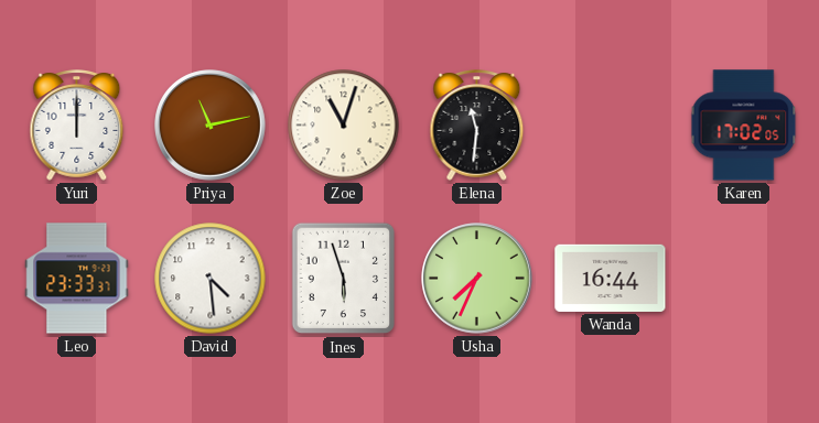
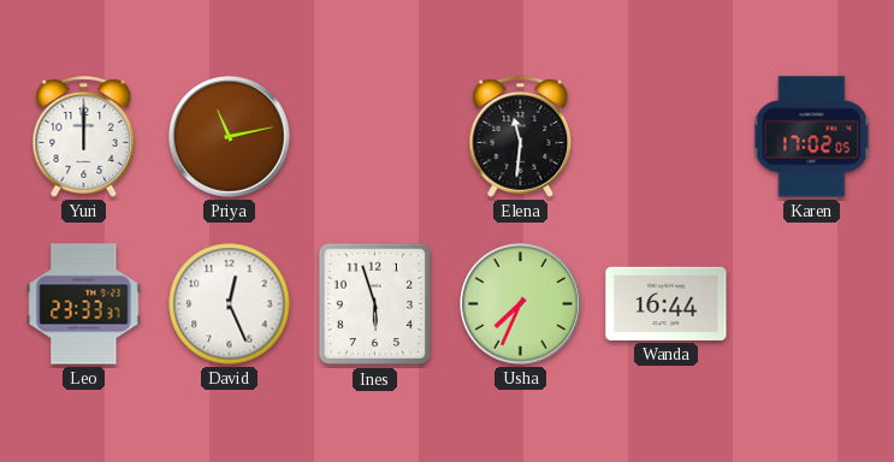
Zoe: 11:03 -> none (344, 126)
David: 4:29 -> 12:26 (230, 304)
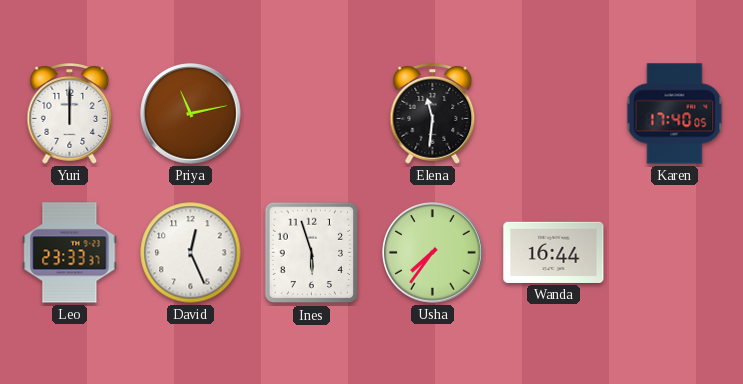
Karen: 17:02 -> 17:40 (675, 114)
Usha: 7:34 -> 7:36 (433, 253)
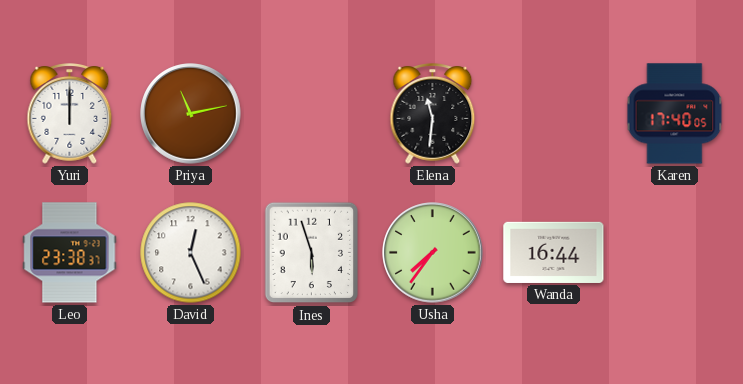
Leo: 23:33 -> 23:38 (70, 253)
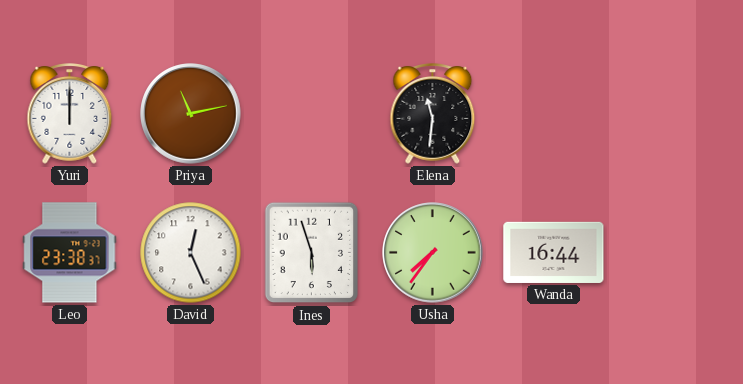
Karen: 17:40 -> none (675, 114)
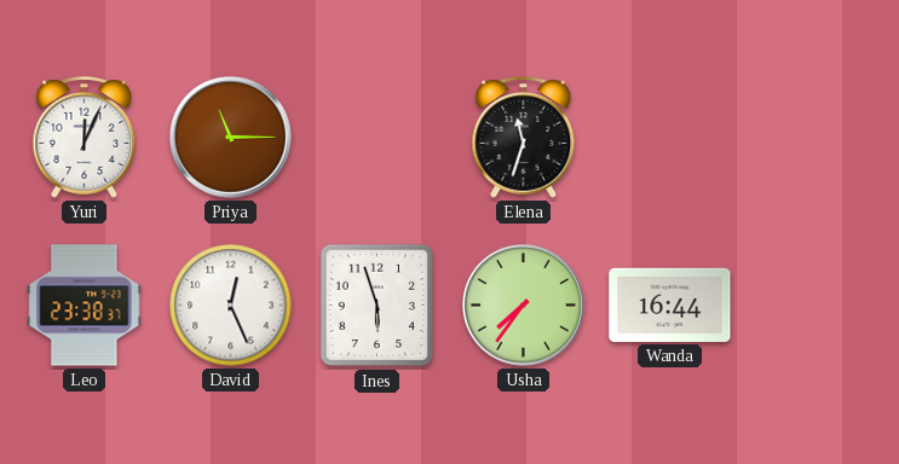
Yuri: 12:00 -> 12:04 (85, 138)
Priya: 11:13 -> 11:15 (231, 138)
Elena: 11:31 -> 11:33 (524, 138)
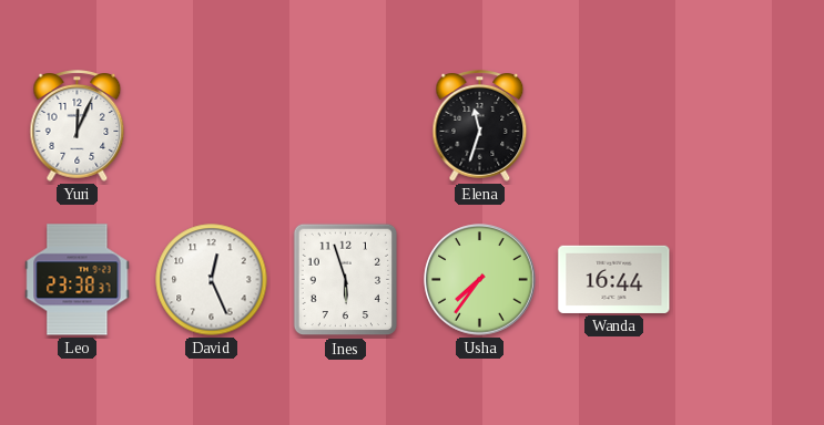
Priya: 11:15 -> none (231, 138)
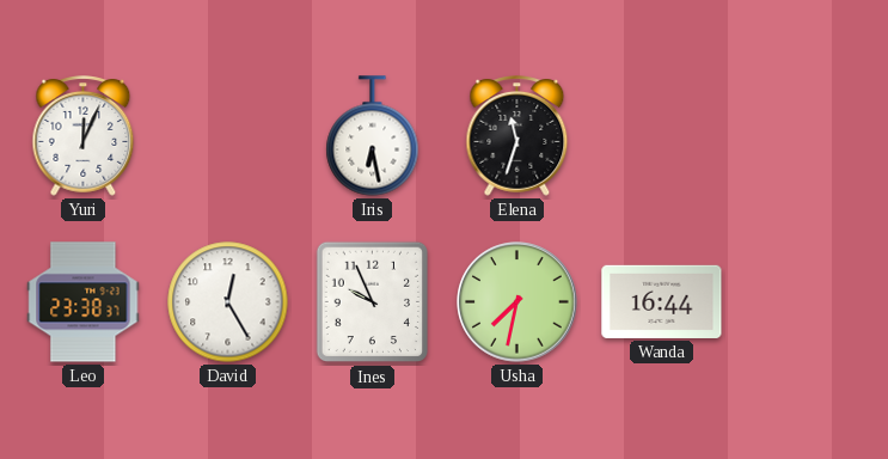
Iris: none -> 6:28 (373, 136)
David: 12:26 -> 12:25 (228, 302)
Ines: 5:57 -> 9:56 (372, 302)
Usha: 7:36 -> 7:32 (518, 302)
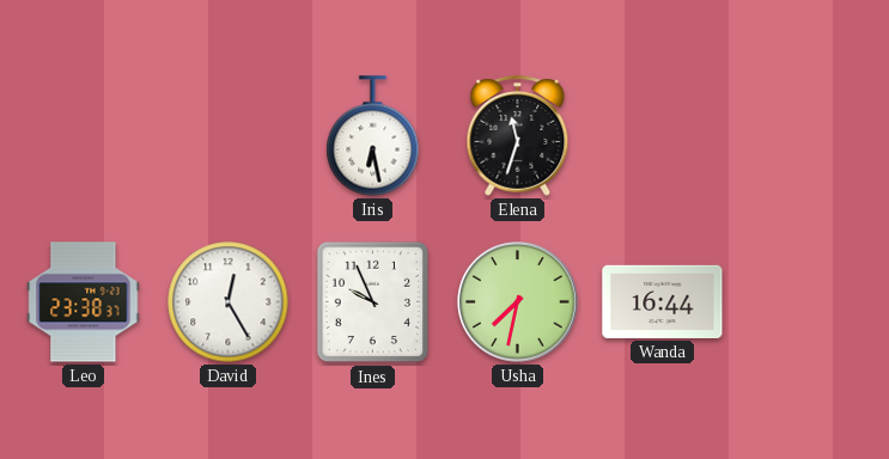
Yuri: 12:04 -> none (84, 136)
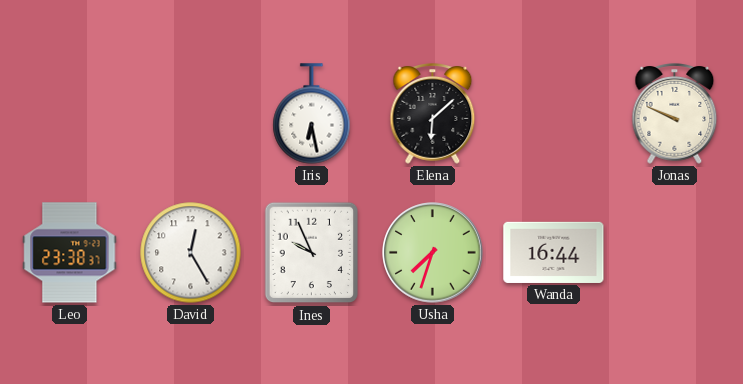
Elena: 11:33 -> 6:08 (433, 114)
Jonas: none -> 9:49 (675, 114)
Usha: 7:32 -> 7:33 (433, 253)
